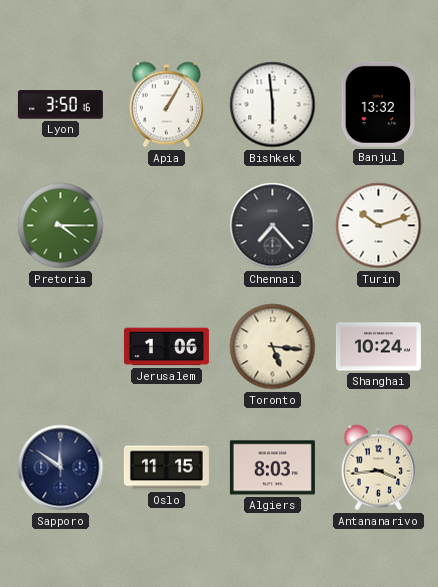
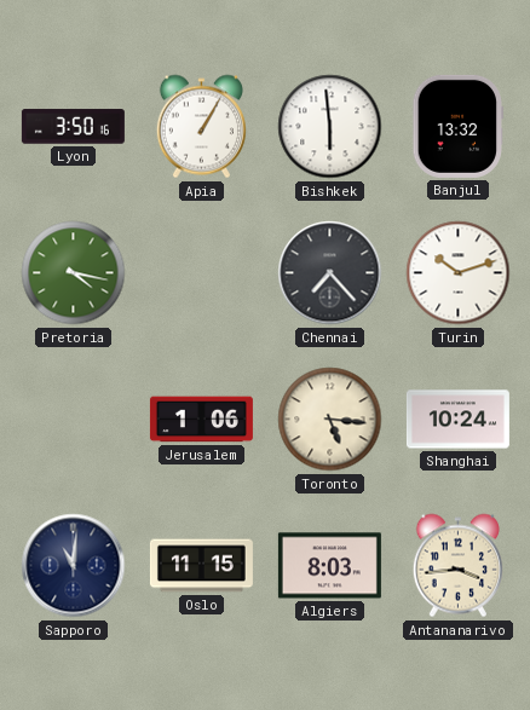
Pretoria: 4:15 -> 4:17 (74, 273)
Sapporo: 11:51 -> 11:01 (74, 566)
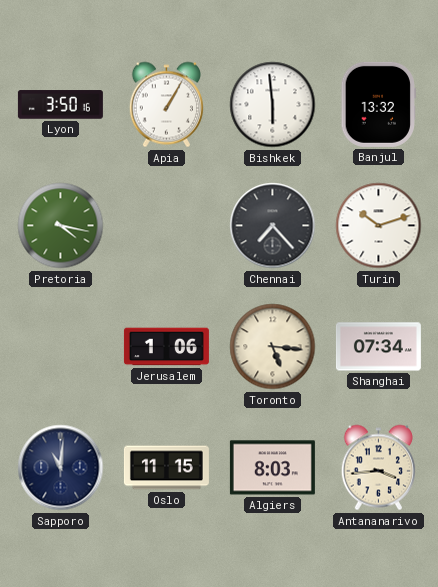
Shanghai: 10:24 -> 07:34 (378, 347)
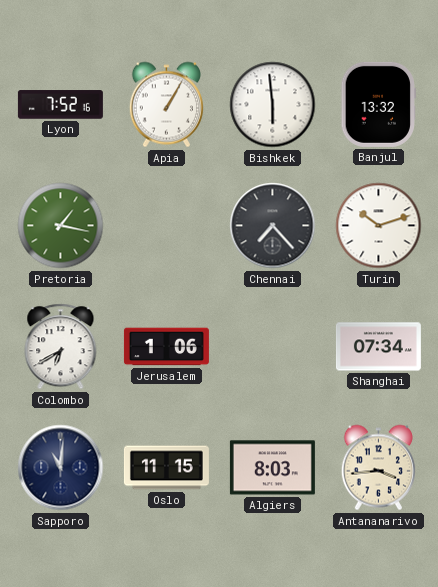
Lyon: 3:50 -> 7:52 (60, 105)
Pretoria: 4:17 -> 1:17 (61, 226)
Colombo: none -> 6:40 (61, 347)
Toronto: 5:16 -> none (273, 347)
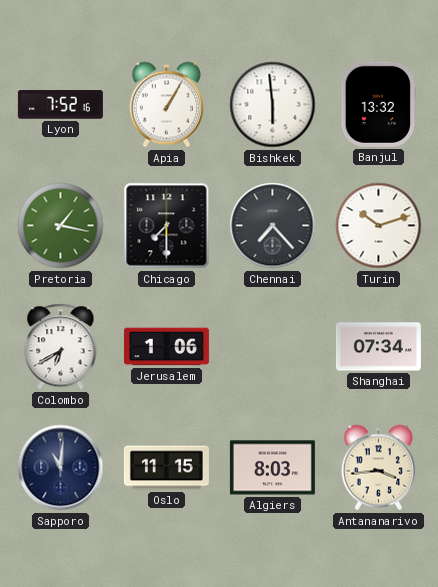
Chicago: none -> 7:30 (167, 226)
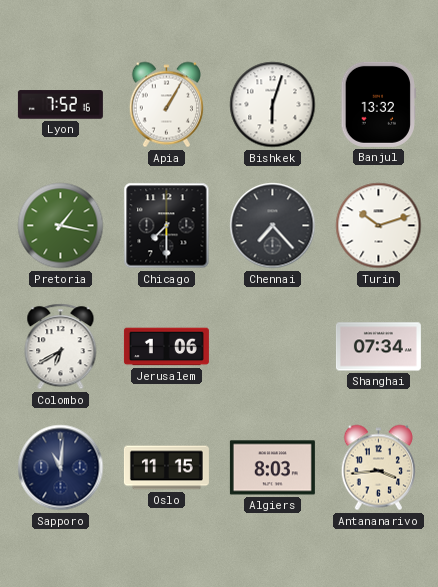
Bishkek: 5:59 -> 6:03 (273, 105)
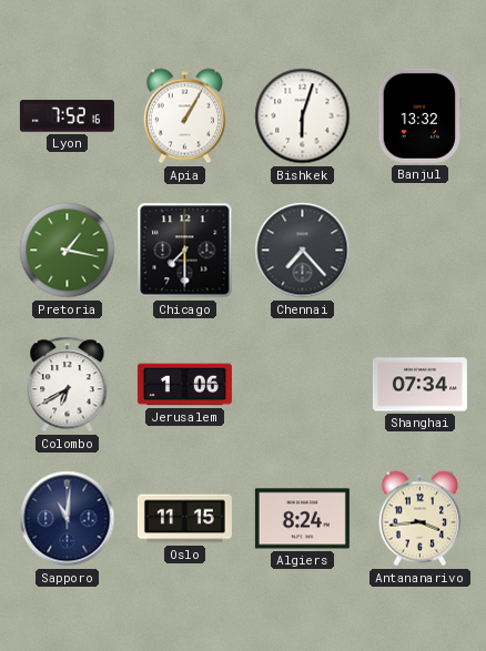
Turin: 10:12 -> none (379, 226)
Algiers: 8:03 -> 8:24 (302, 519)
